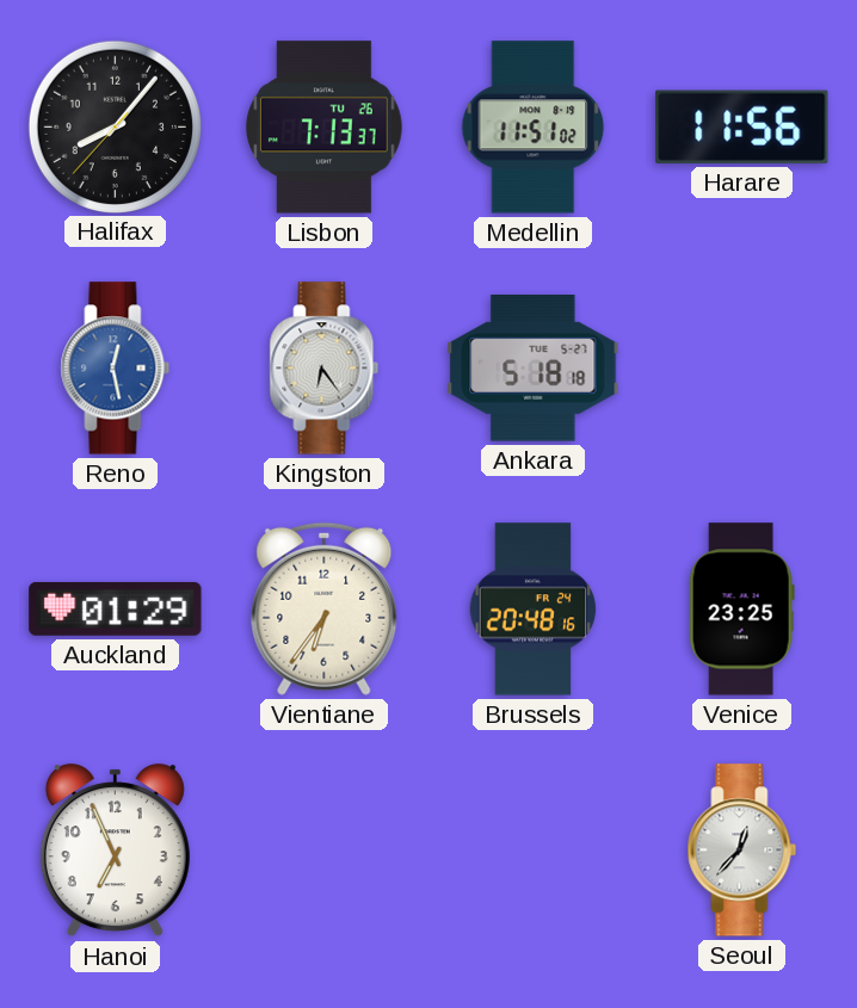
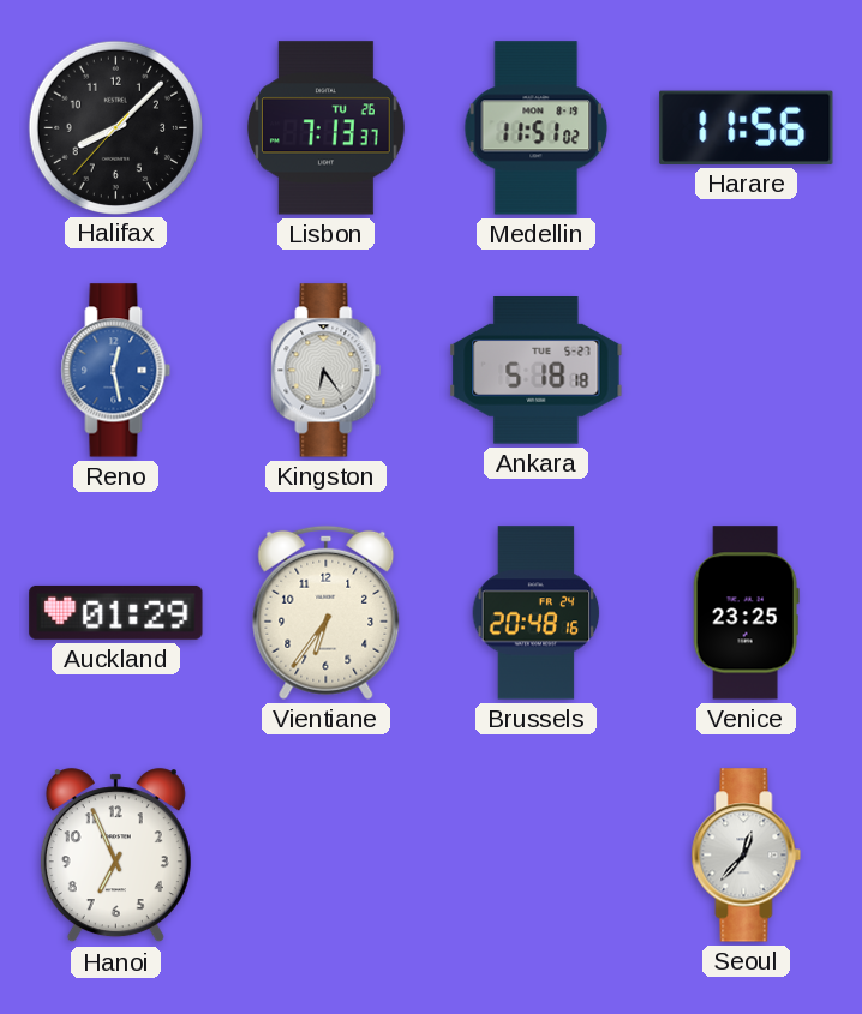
Halifax: 8:06 -> 8:07 (115, 127)
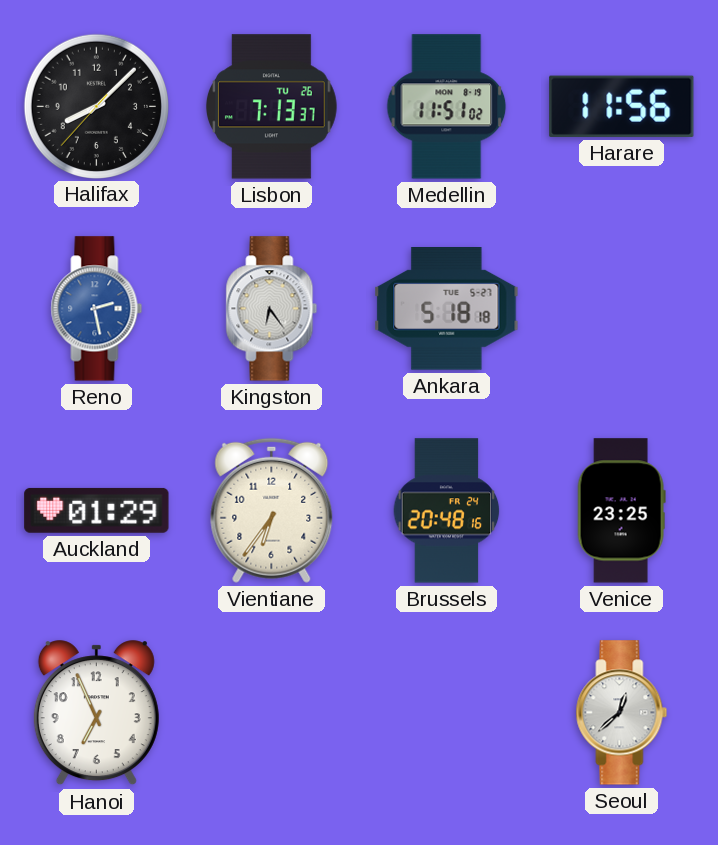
Reno: 12:28 -> 2:28 (97, 309)
Seoul: 12:37 -> 12:38 (622, 713)
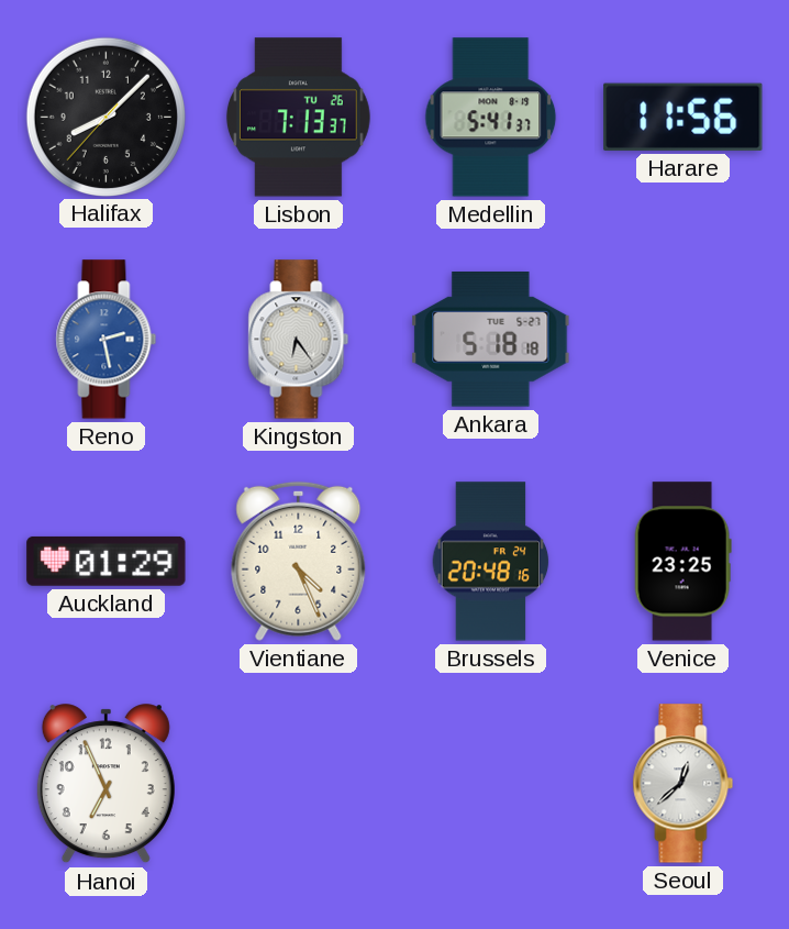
Medellin: 11:51 -> 5:41 (491, 118)
Vientiane: 6:36 -> 4:26 (299, 561)
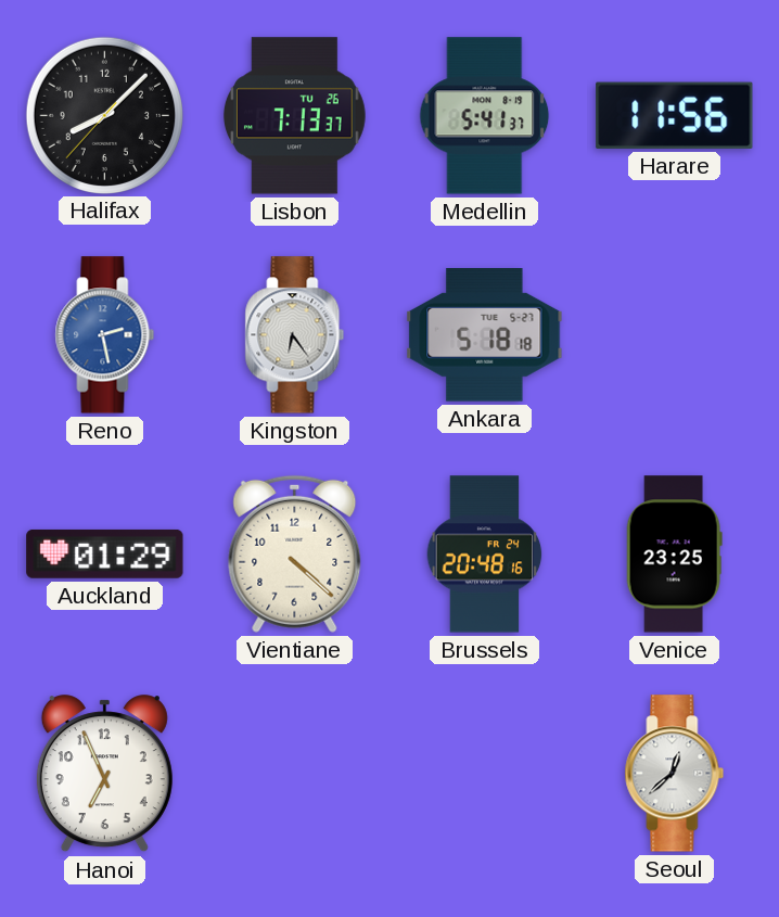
Vientiane: 4:26 -> 4:22 (295, 553)
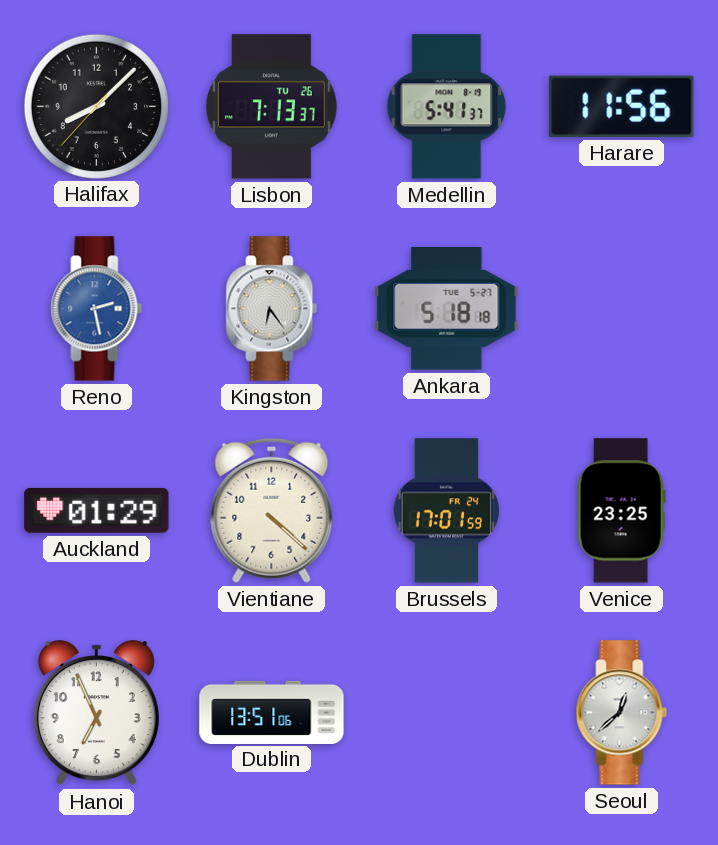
Brussels: 20:48 -> 17:01 (447, 511)
Dublin: none -> 13:51 (272, 712)
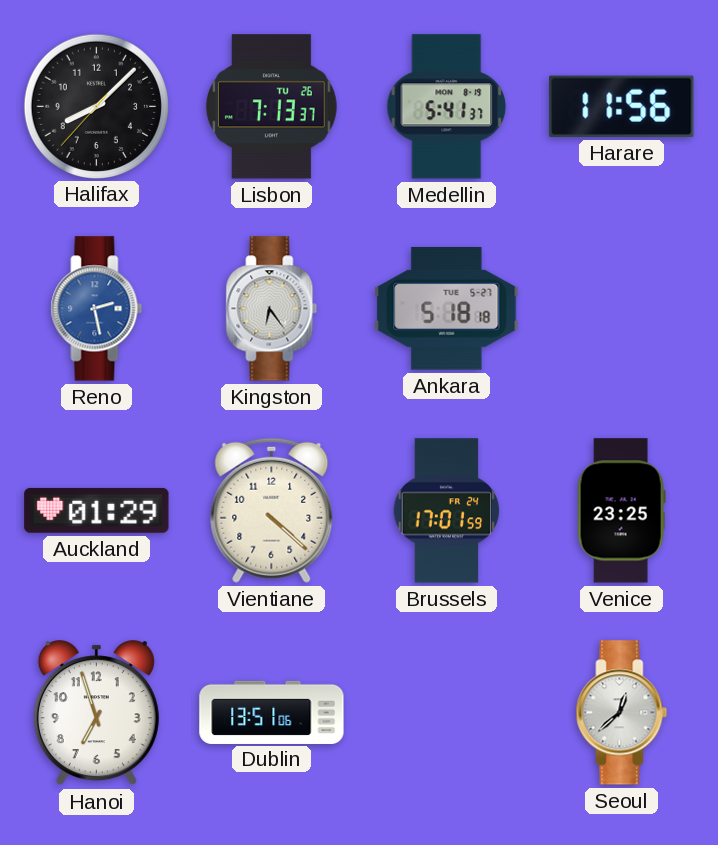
Hanoi: 6:56 -> 6:57 (96, 713)
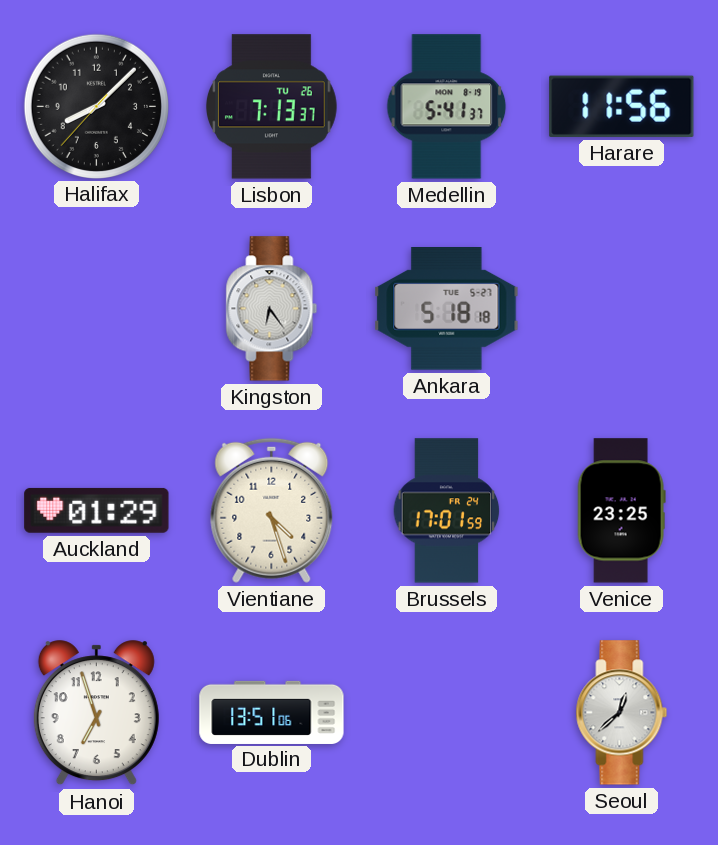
Reno: 2:28 -> none (97, 309)
Vientiane: 4:22 -> 4:27 (272, 510)
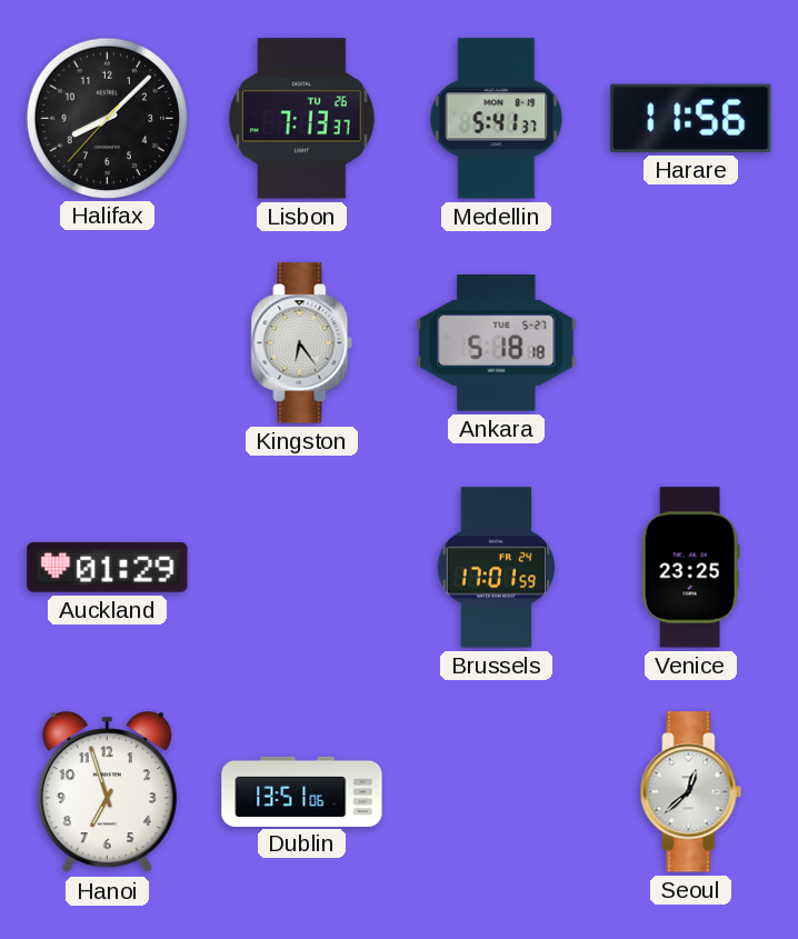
Vientiane: 4:27 -> none (272, 510)
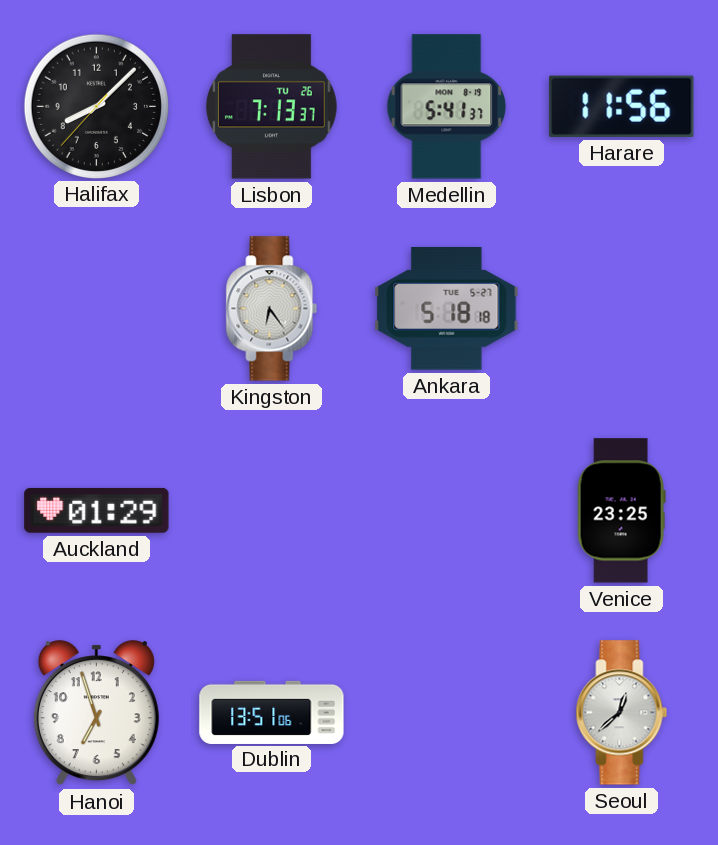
Brussels: 17:01 -> none (497, 568)
